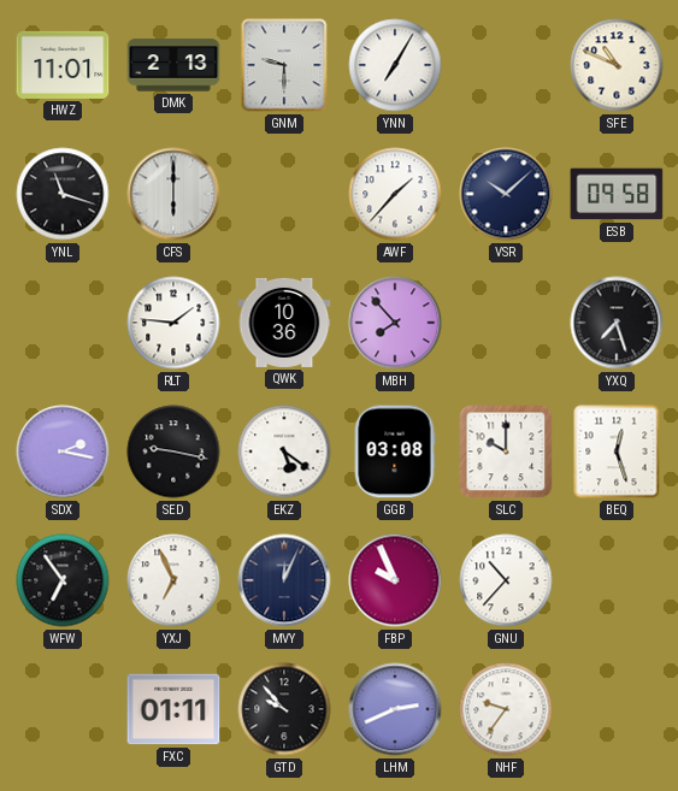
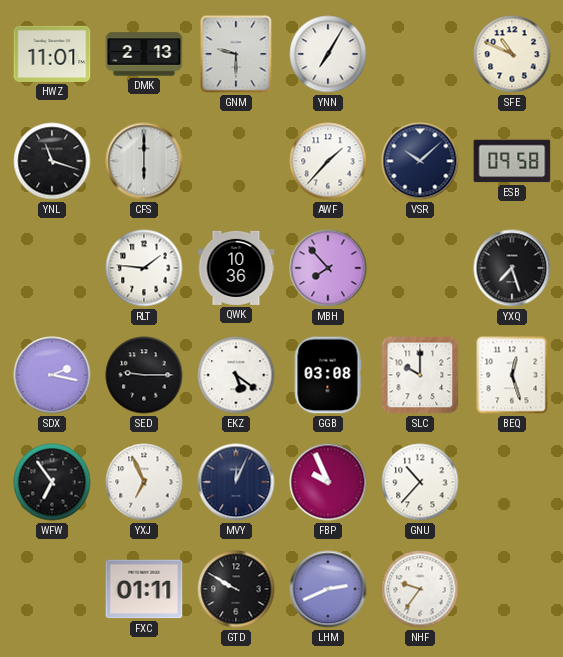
SED: 9:17 -> 9:15 (144, 375)
GTD: 9:53 -> 9:50 (236, 589)
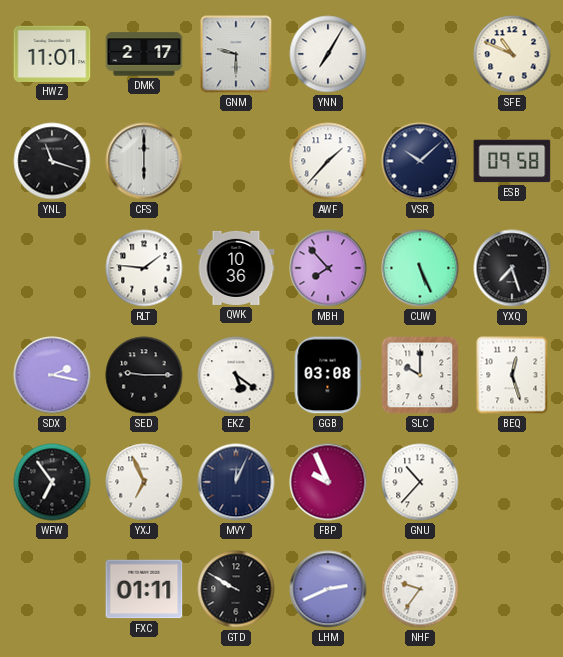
DMK: 2:13 -> 2:17 (144, 54)
CUW: none -> 5:26 (420, 268)
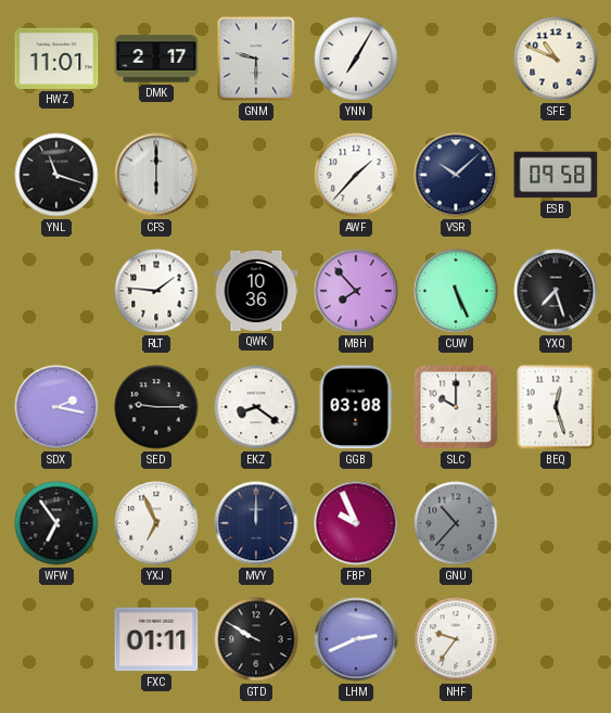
EKZ: 5:21 -> 8:21 (256, 407)
MVY: 12:04 -> 12:00 (256, 523)
GNU dial: white -> grey (456, 523)
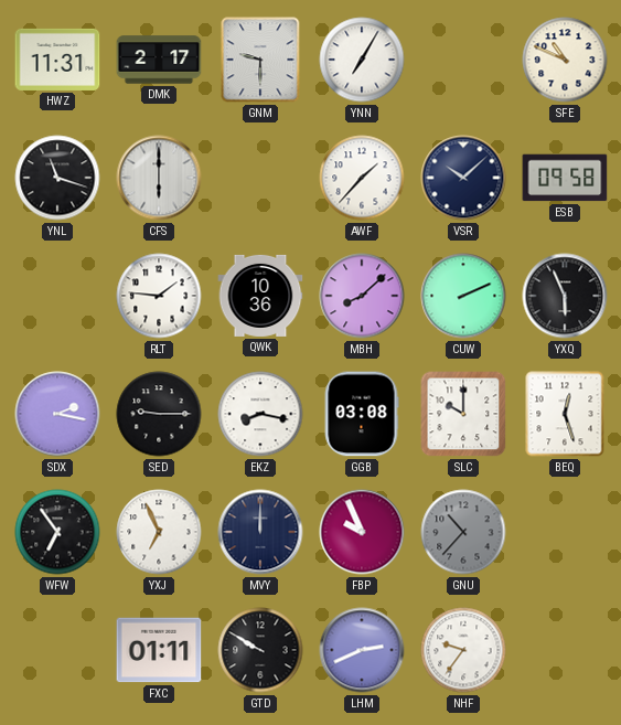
HWZ: 11:01 -> 11:31 (57, 60)
MBH: 7:53 -> 8:08 (362, 296)
CUW: 5:26 -> 2:11 (463, 296)
YXQ: 7:27 -> 5:56 (565, 296)
EKZ: 8:21 -> 8:17 (260, 414)
